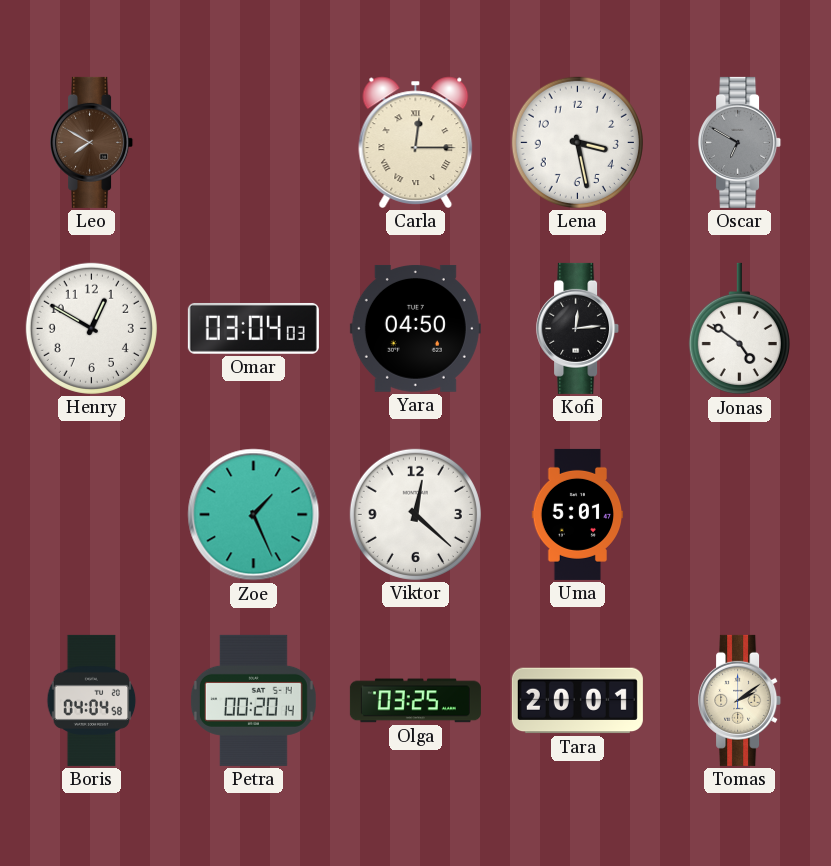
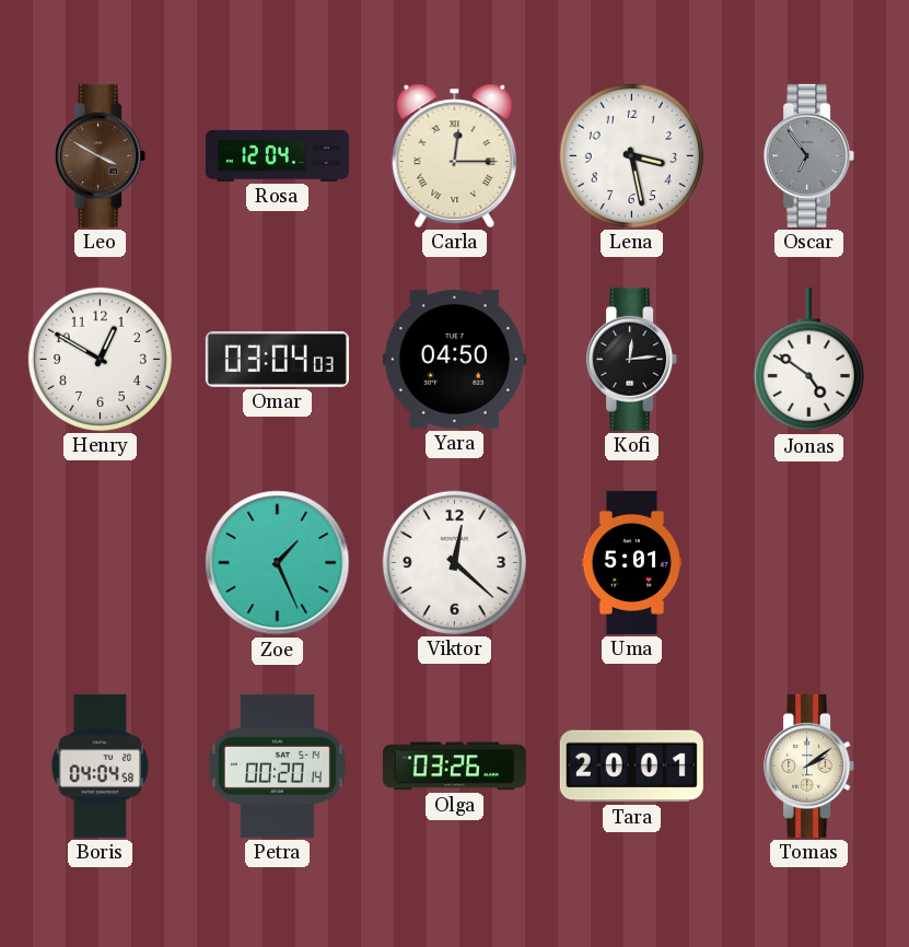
Leo: 7:50 -> 3:50 (101, 155)
Rosa: none -> 12:04 (277, 155)
Oscar: 6:50 -> 6:54 (809, 155)
Olga: 03:25 -> 03:26 (454, 767)
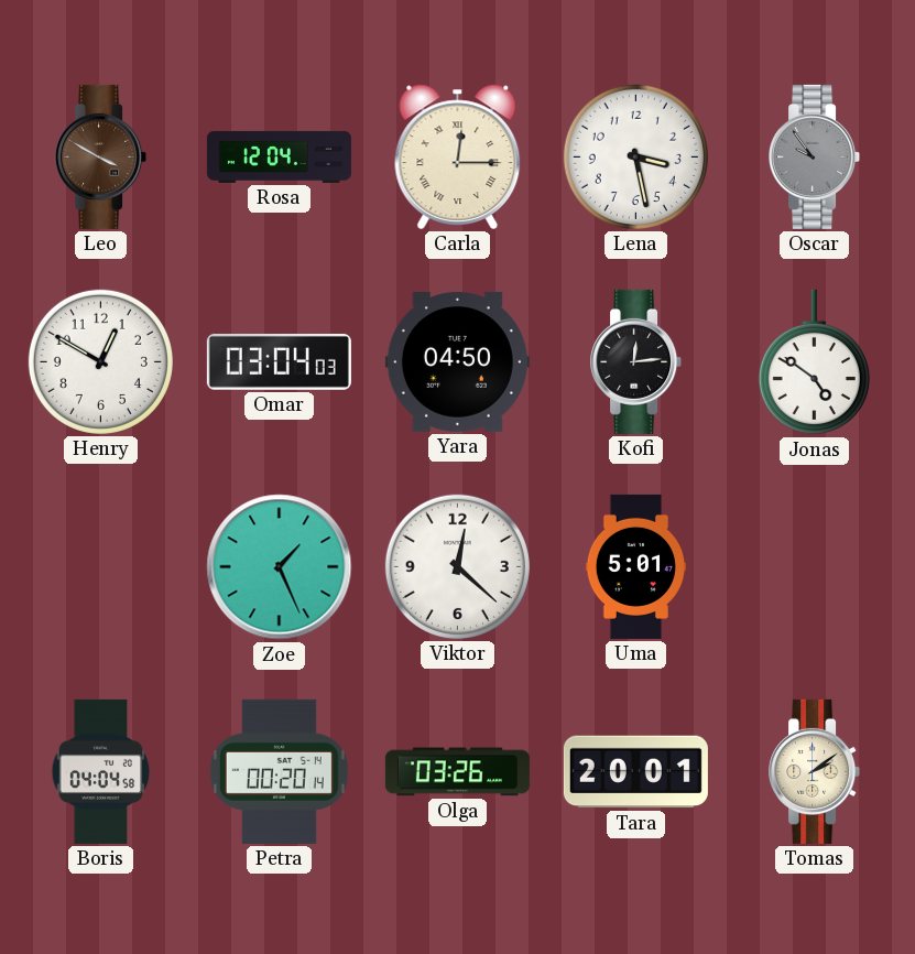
Oscar: 6:54 -> 9:54 (815, 156)
